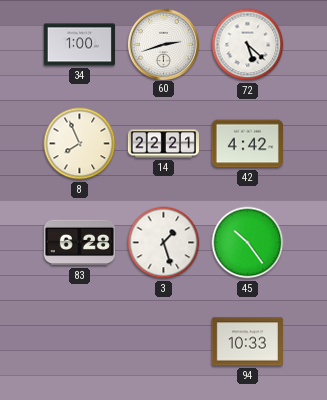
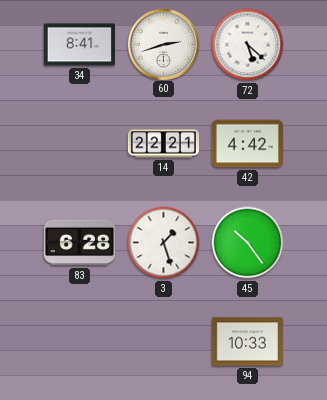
34: 1:00 -> 8:41 (79, 45)
8: 7:56 -> none (80, 144)
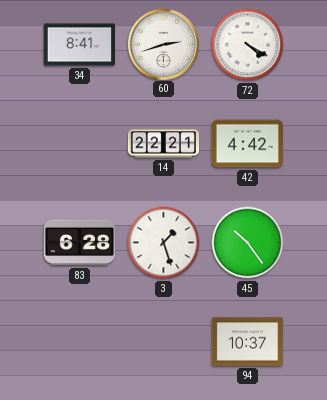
72: 5:22 -> 4:20 (248, 45)
94: 10:33 -> 10:37 (247, 342)
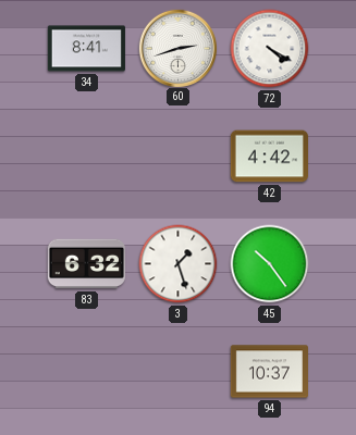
14: 22:21 -> none (163, 144)
83: 6:28 -> 6:32 (86, 264)
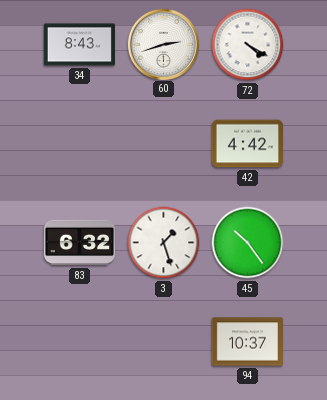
34: 8:41 -> 8:43 (79, 45)
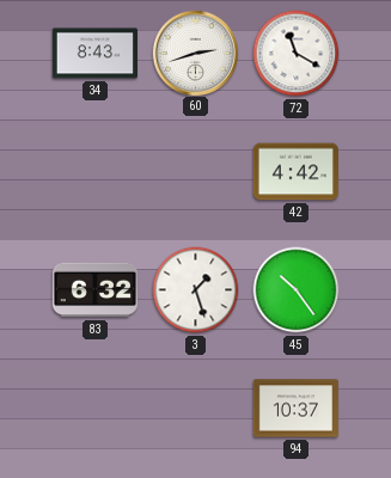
72: 4:20 -> 11:20 (297, 54)
